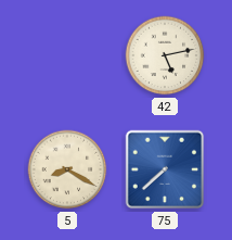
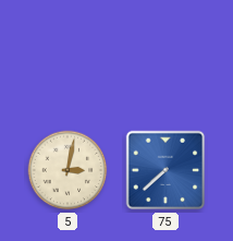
42: 5:13 -> none (165, 55)
5: 8:20 -> 3:02 (68, 170)
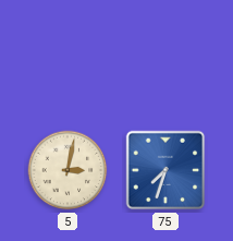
75: 7:38 -> 7:33 (165, 170)
